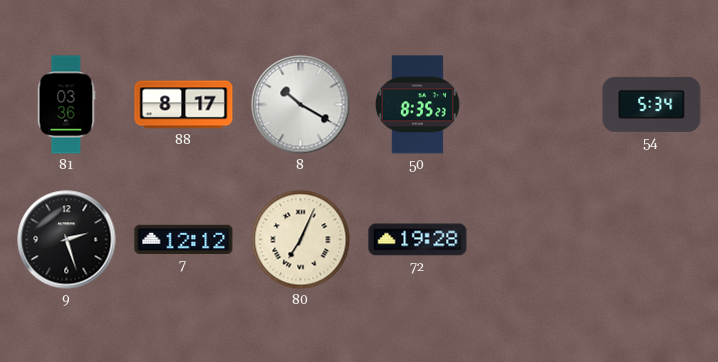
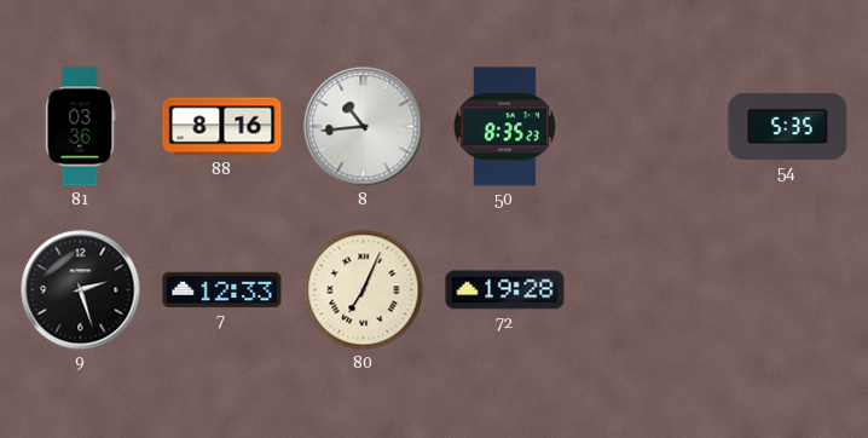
88: 8:17 -> 8:16 (222, 127)
8: 10:20 -> 10:44 (364, 127)
54: 5:34 -> 5:35 (788, 126)
7: 12:12 -> 12:33 (222, 289)
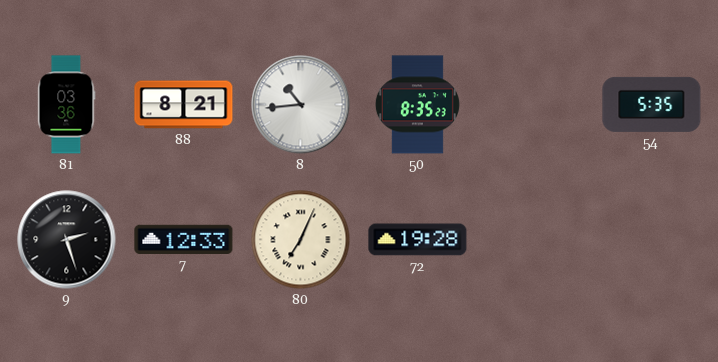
88: 8:16 -> 8:21 (184, 105)
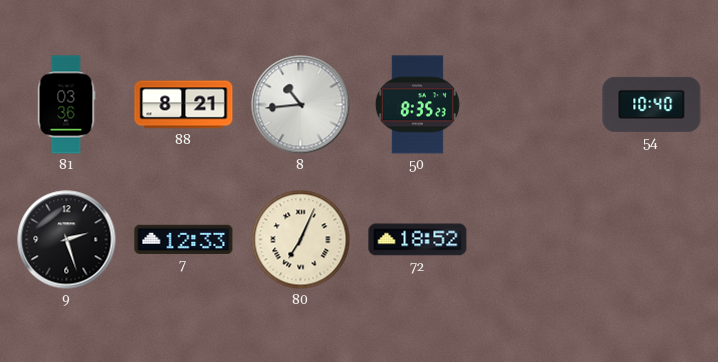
54: 5:35 -> 10:40 (652, 104)
72: 19:28 -> 18:52 (418, 240)
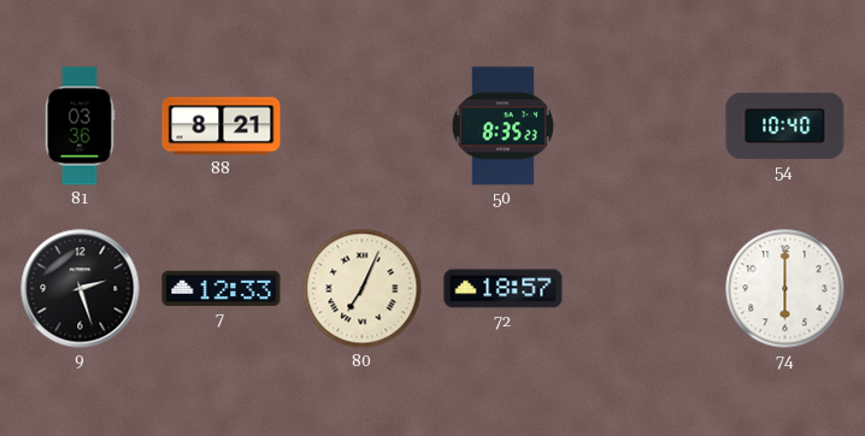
8: 10:44 -> none (301, 105)
72: 18:52 -> 18:57 (504, 289)
74: none -> 6:00 (785, 289)
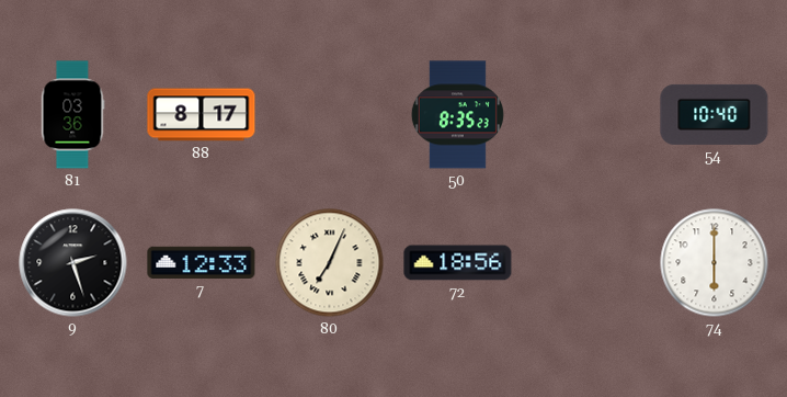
88: 8:21 -> 8:17 (202, 115)
72: 18:57 -> 18:56 (458, 263)
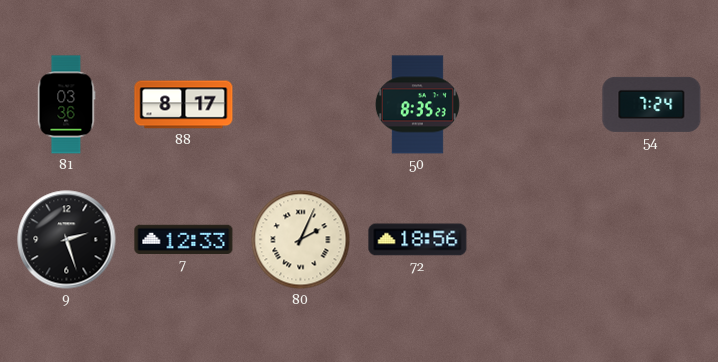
54: 10:40 -> 7:24 (652, 104)
80: 7:04 -> 2:04 (301, 240)
74: 6:00 -> none (715, 263)
